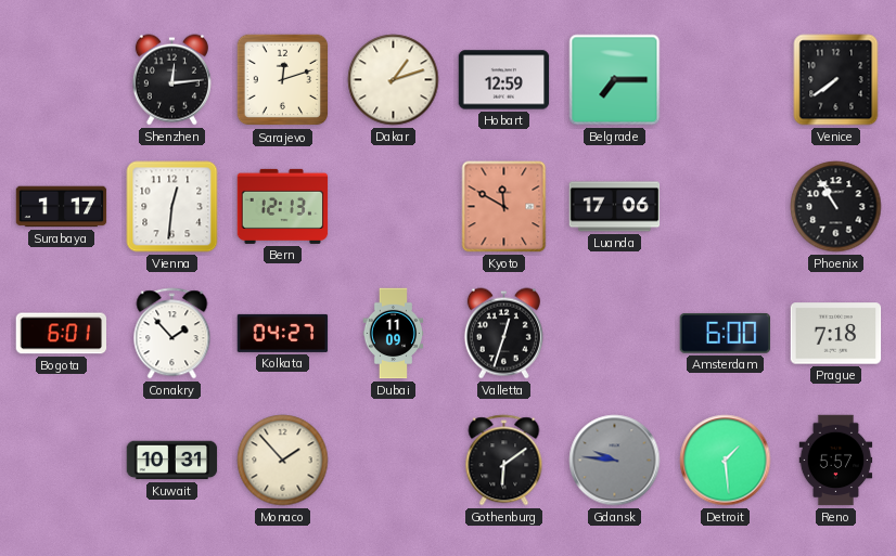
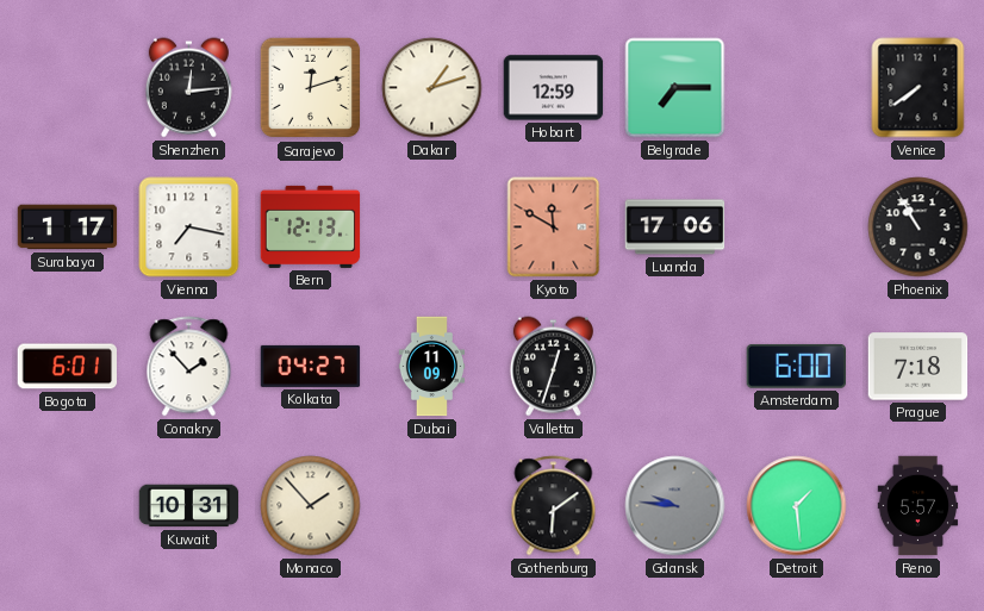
Vienna: 12:31 -> 7:17 (189, 227)
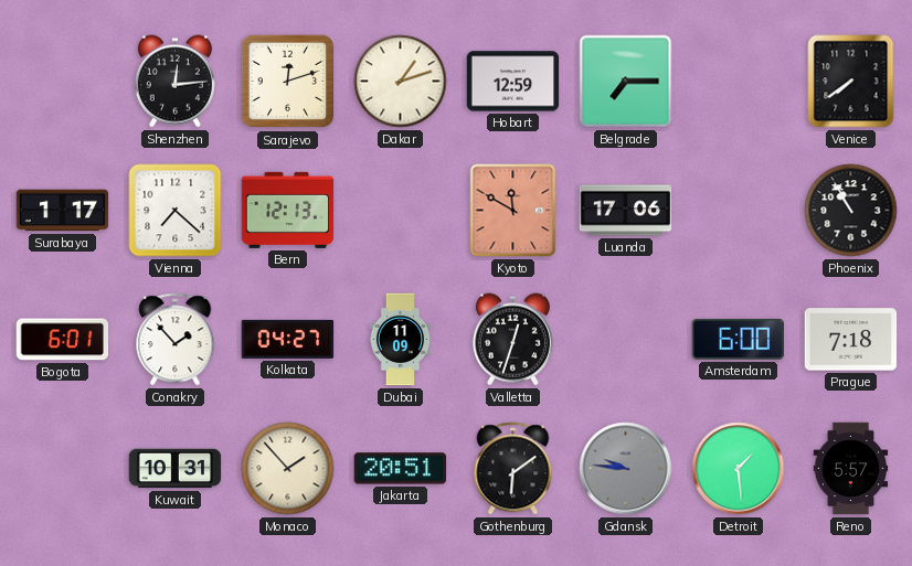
Vienna: 7:17 -> 7:22 (176, 211)
Jakarta: none -> 20:51 (401, 469)
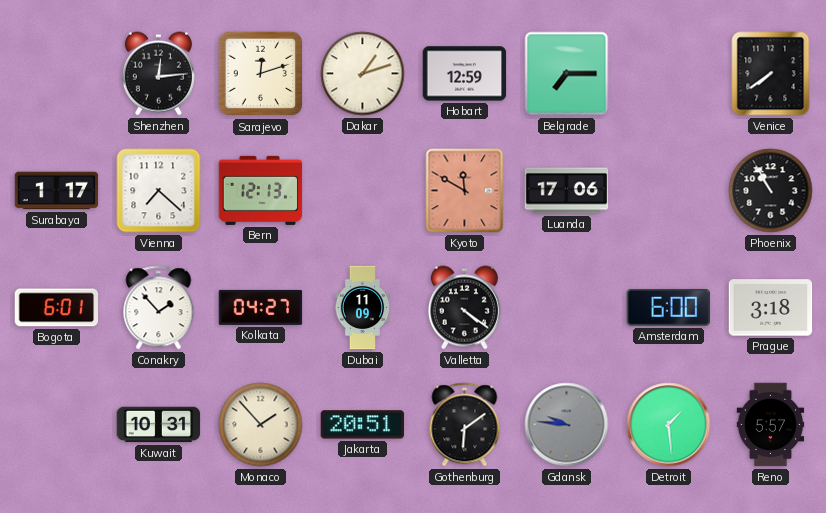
Valletta: 12:33 -> 4:21 (464, 308)
Prague: 7:18 -> 3:18 (771, 308)
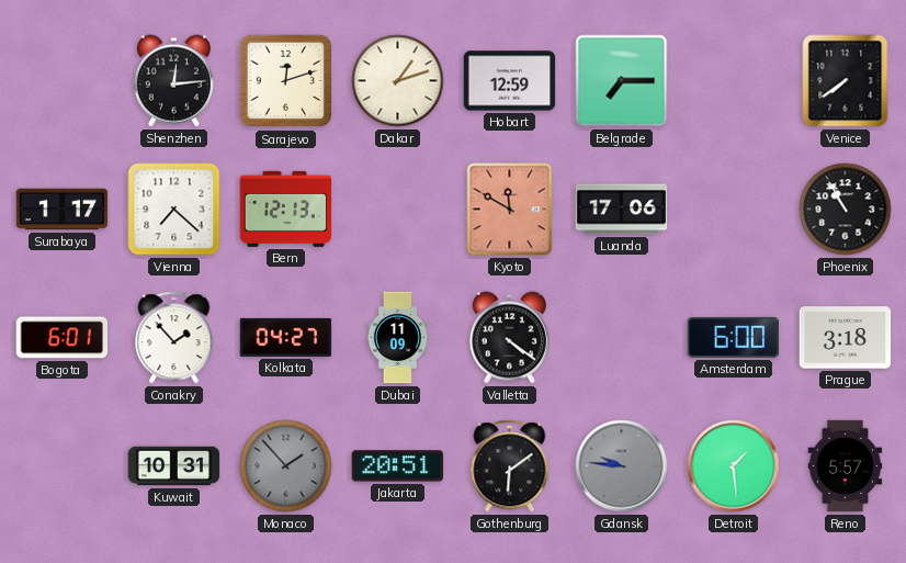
Monaco dial: cream -> grey (286, 466)
